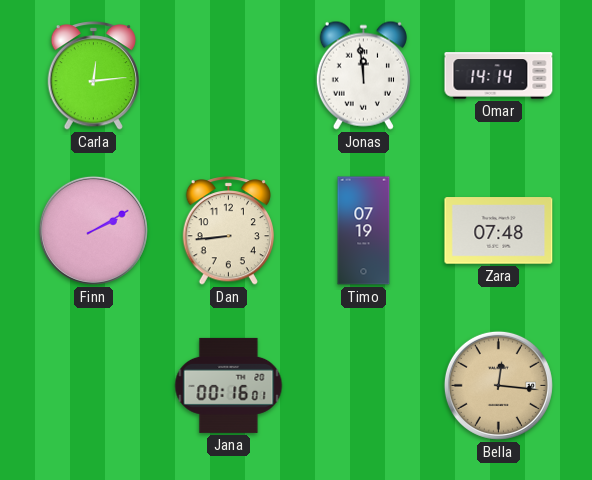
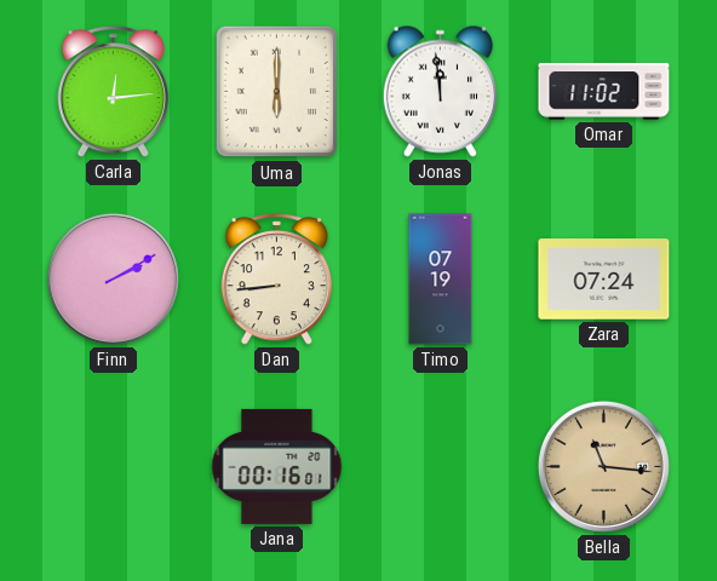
Uma: none -> 6:00 (277, 92)
Omar: 14:14 -> 11:02 (604, 92)
Zara: 07:48 -> 07:24 (604, 280)
Bella: 12:16 -> 11:16 (603, 466)
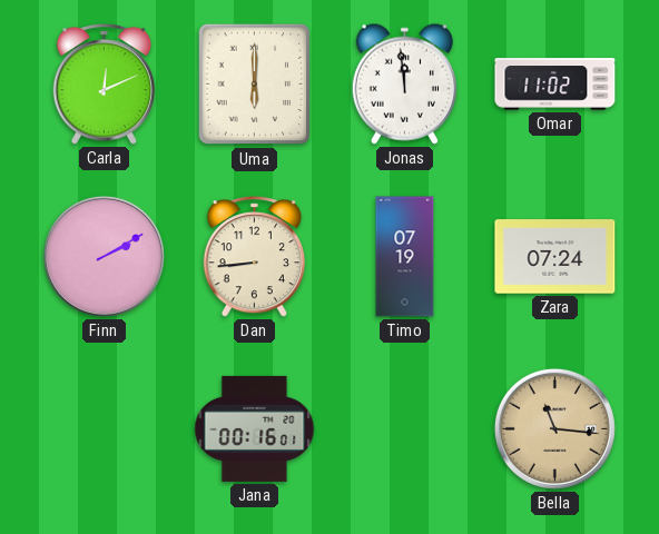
Carla: 12:14 -> 12:11 (104, 85)
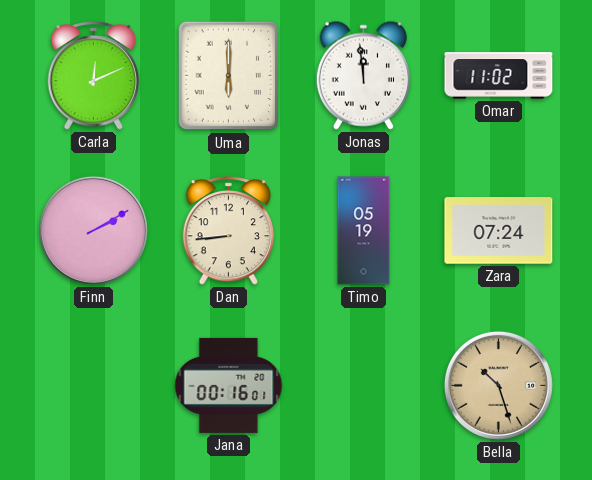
Timo: 07:19 -> 05:19 (364, 231)
Bella: 11:16 -> 10:27 (498, 385)
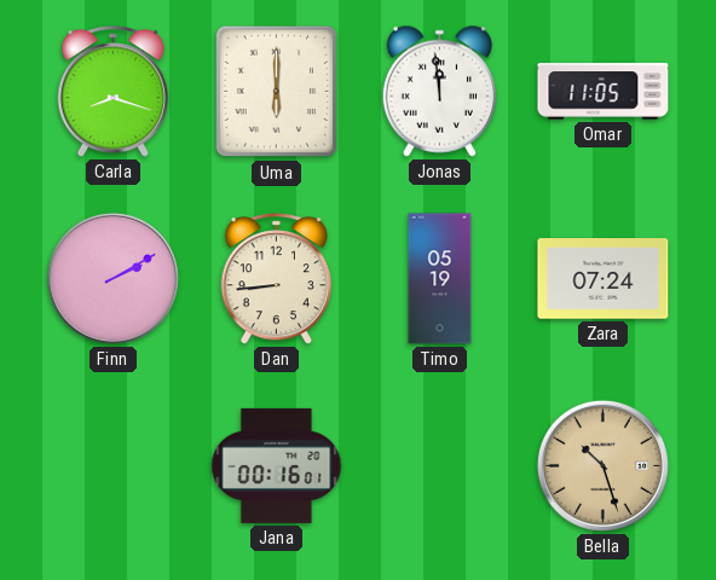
Carla: 12:11 -> 8:18 (112, 92)
Omar: 11:02 -> 11:05 (604, 92)
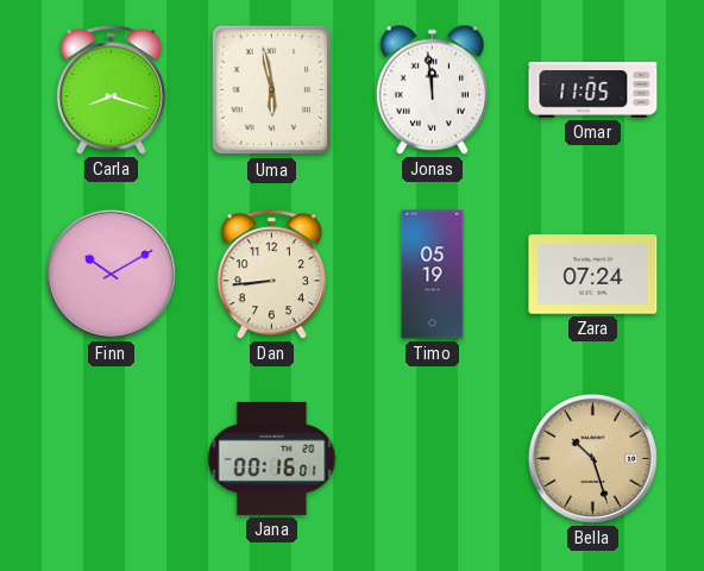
Uma: 6:00 -> 5:58 (272, 90)
Finn: 2:10 -> 10:10 (111, 274)
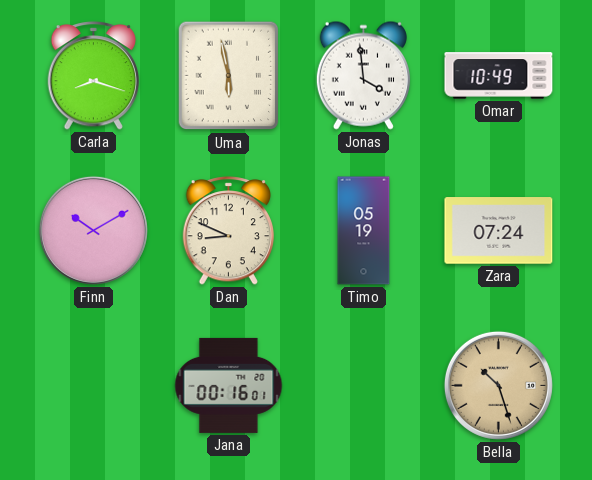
Jonas: 11:59 -> 3:59 (363, 75)
Omar: 11:05 -> 10:49 (499, 76)
Dan: 8:44 -> 8:49 (228, 231)
